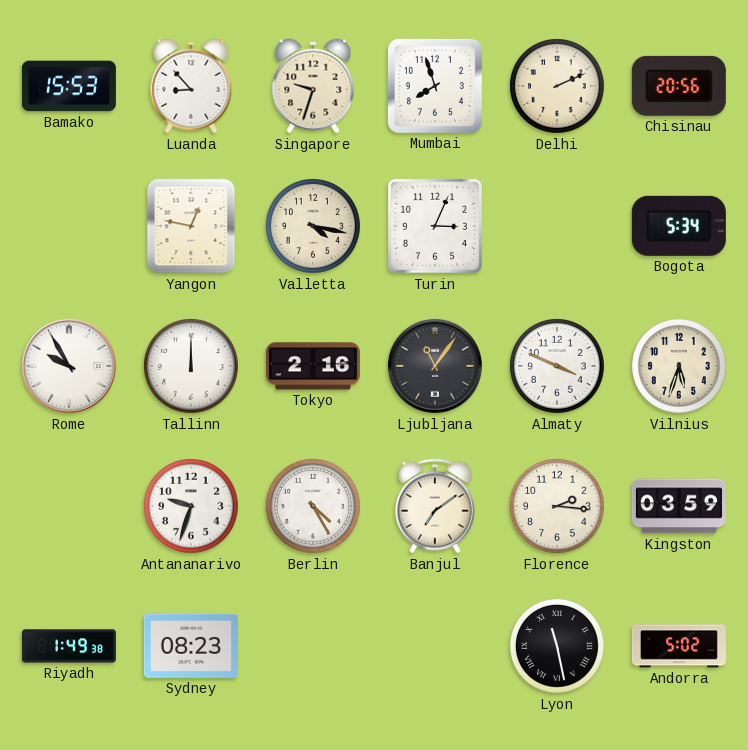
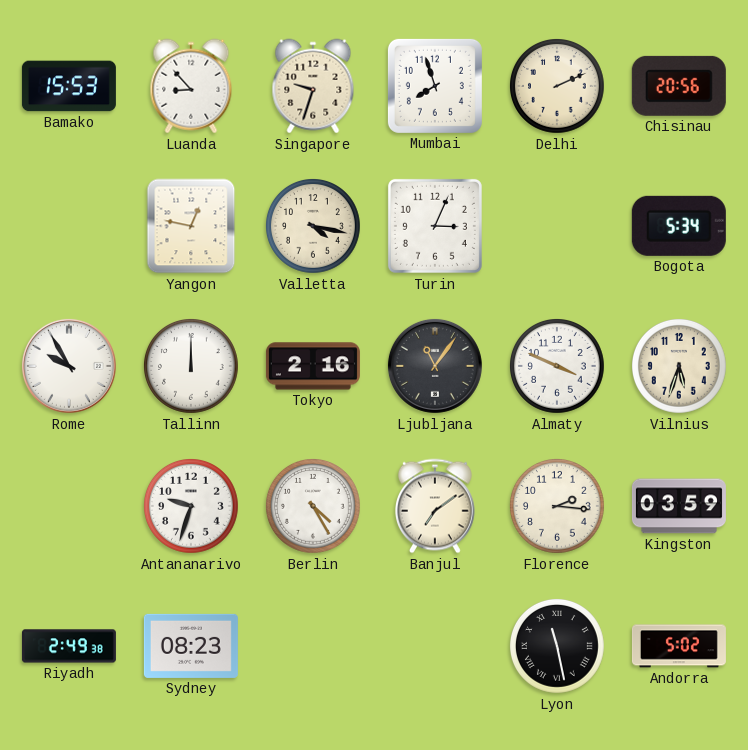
Riyadh: 1:49 -> 2:49 (69, 646)
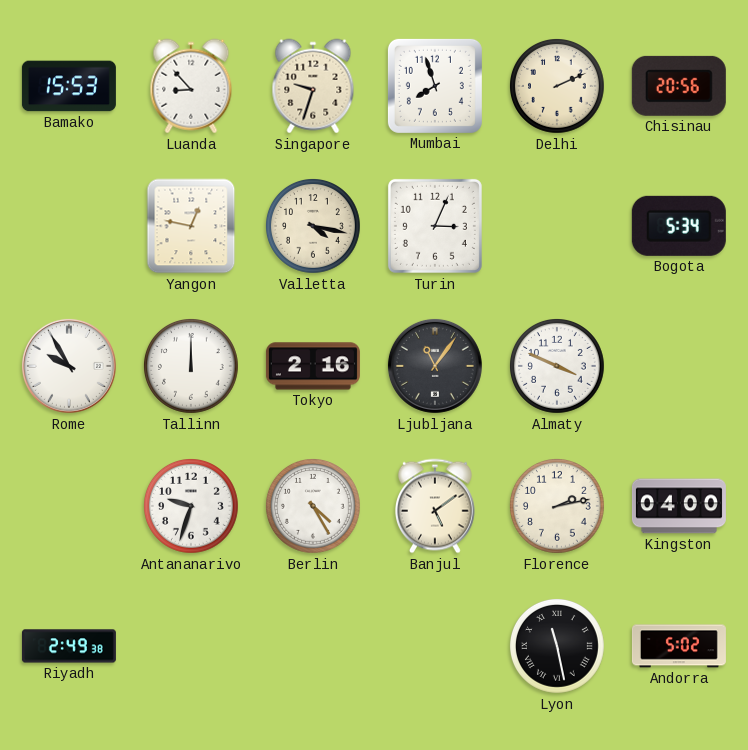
Vilnius: 5:33 -> none (680, 367)
Banjul: 7:09 -> 5:09 (436, 506)
Florence: 2:16 -> 2:13 (558, 507)
Kingston: 03:59 -> 04:00 (679, 506)
Sydney: 08:23 -> none (191, 646)
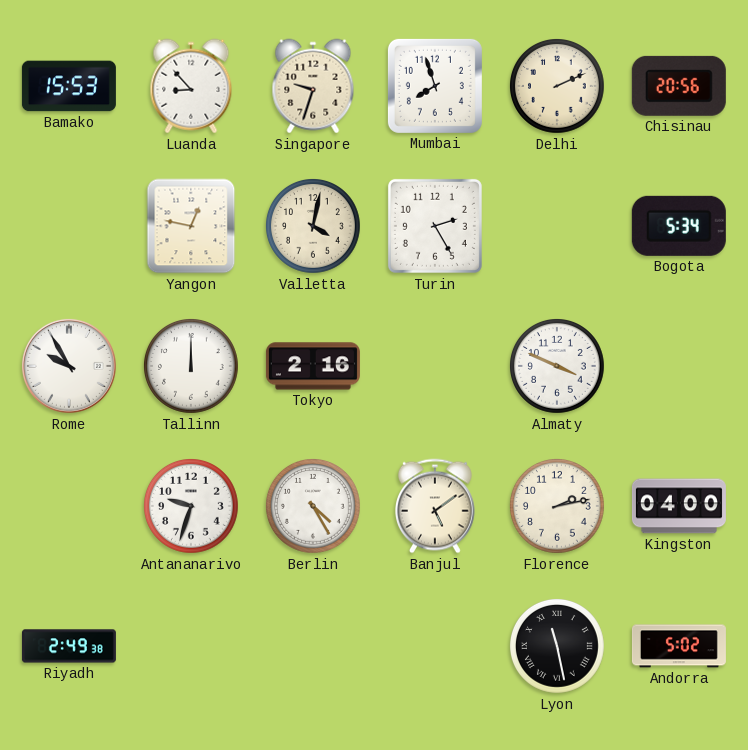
Valletta: 4:17 -> 4:02 (314, 227)
Turin: 3:04 -> 2:25 (435, 226)
Ljubljana: 11:06 -> none (435, 366)
